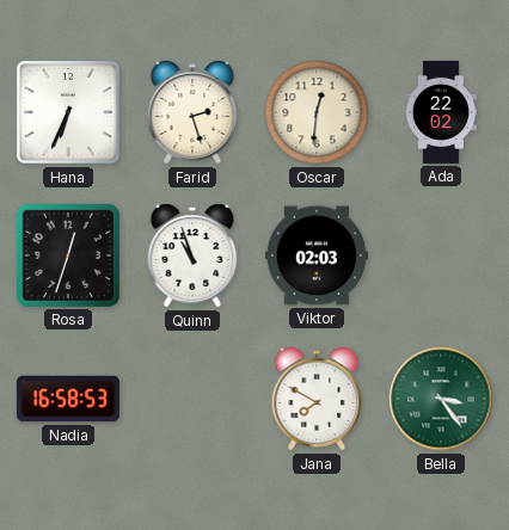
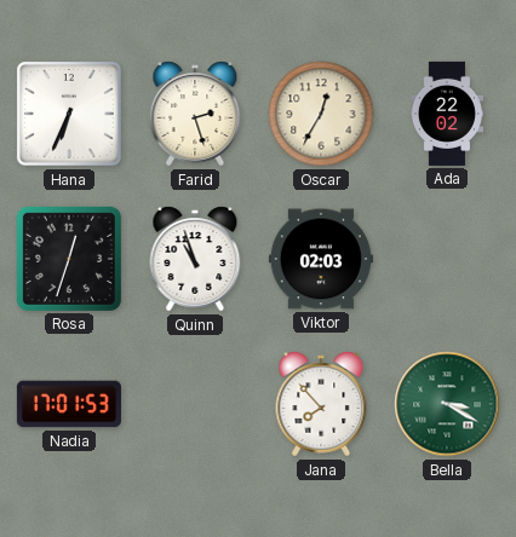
Oscar: 12:31 -> 12:35 (321, 114)
Nadia: 16:58 -> 17:01 (69, 404)
Jana: 7:50 -> 7:53 (321, 404)
Bella: 3:24 -> 3:20 (447, 404)
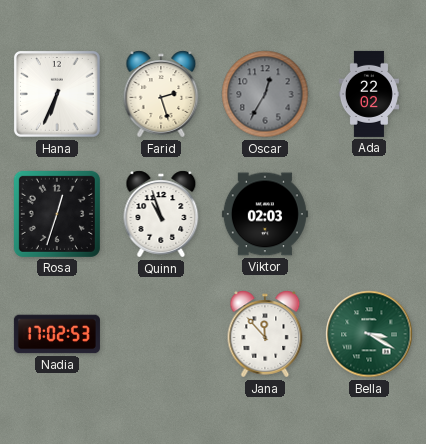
Oscar dial: cream -> grey (265, 94)
Nadia: 17:01 -> 17:02 (57, 334)
Jana: 7:53 -> 11:53 (265, 334)
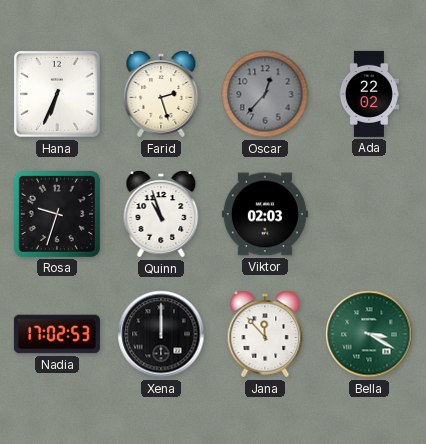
Oscar: 12:35 -> 12:37 (265, 94)
Rosa: 12:33 -> 9:33 (57, 214)
Xena: none -> 12:00 (161, 334)
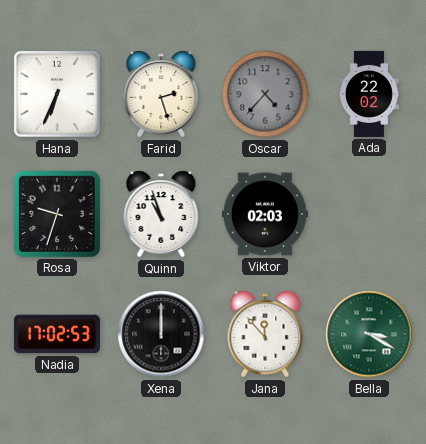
Oscar: 12:37 -> 4:37 (265, 94)
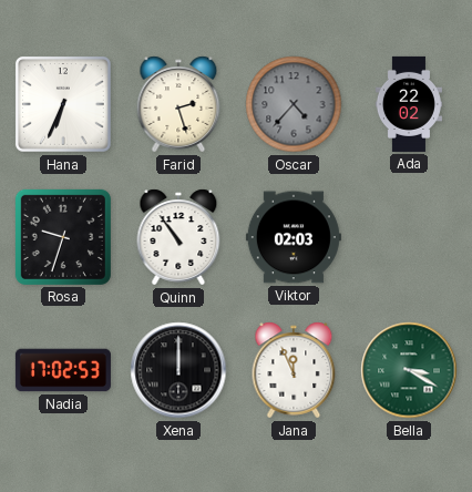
Quinn: 10:57 -> 10:54 (178, 237)
Jana: 11:53 -> 11:56 (294, 370)
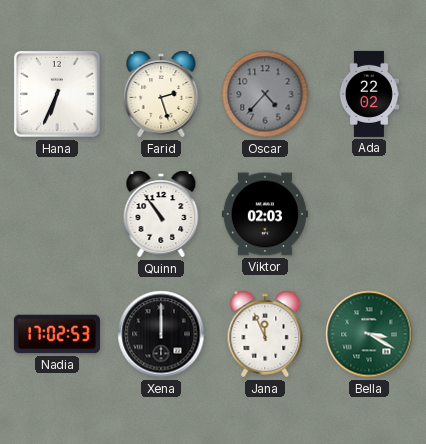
Rosa: 9:33 -> none (63, 237)
